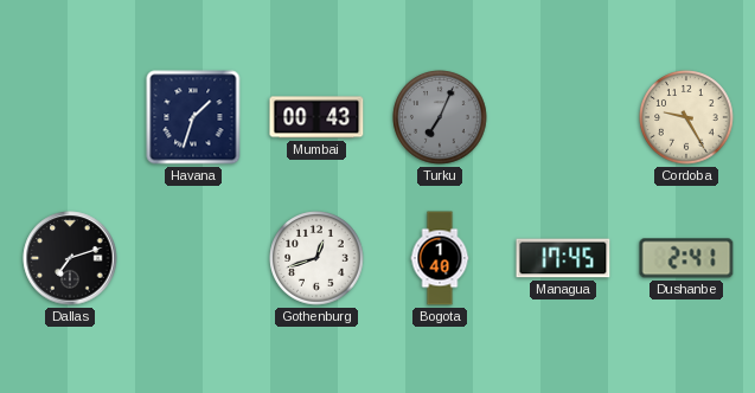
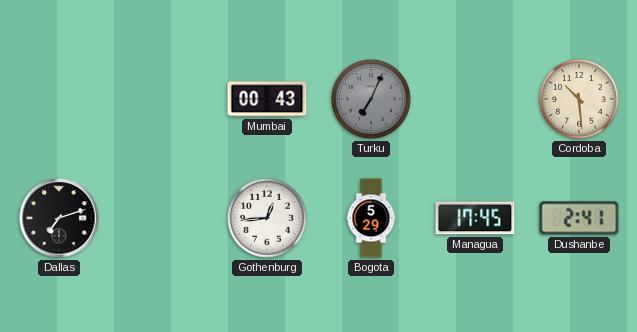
Havana: 1:33 -> none (193, 117)
Cordoba: 9:25 -> 10:29 (579, 99)
Gothenburg: 12:42 -> 12:44 (267, 218)
Bogota: 1:40 -> 5:29 (371, 218)
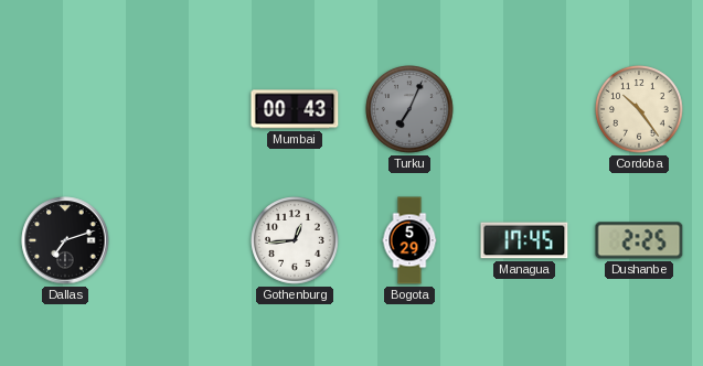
Cordoba: 10:29 -> 10:24 (639, 109)
Dushanbe: 2:41 -> 2:25 (639, 240)
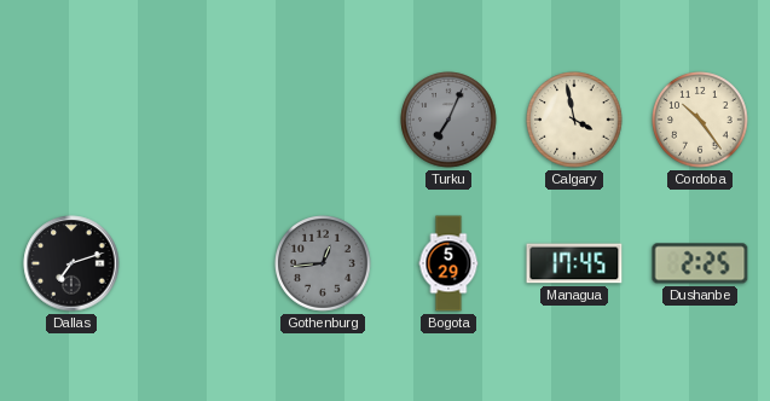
Mumbai: 00:43 -> none (295, 109)
Calgary: none -> 3:58 (574, 120)
Gothenburg dial: white -> grey (323, 263)
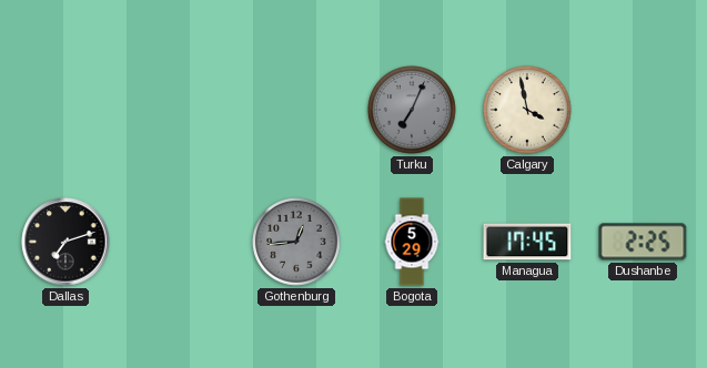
Cordoba: 10:24 -> none (700, 120)
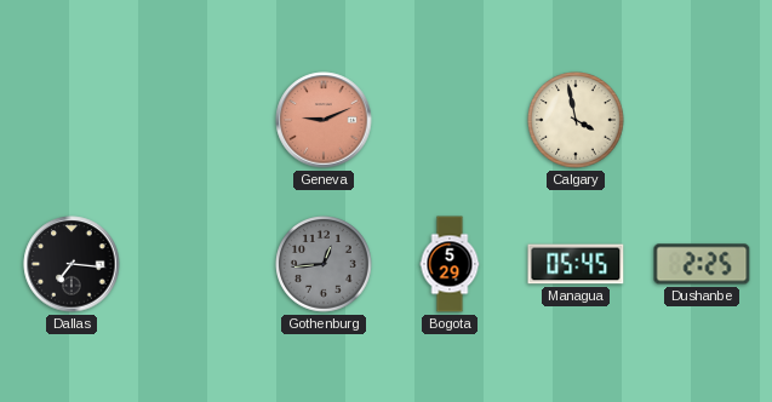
Geneva: none -> 9:11 (324, 120)
Turku: 7:04 -> none (412, 110)
Dallas: 7:12 -> 7:16 (72, 264)
Managua: 17:45 -> 05:45 (576, 264)
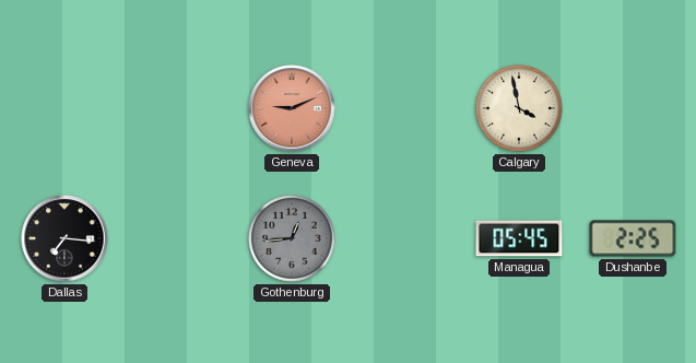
Bogota: 5:29 -> none (450, 264)
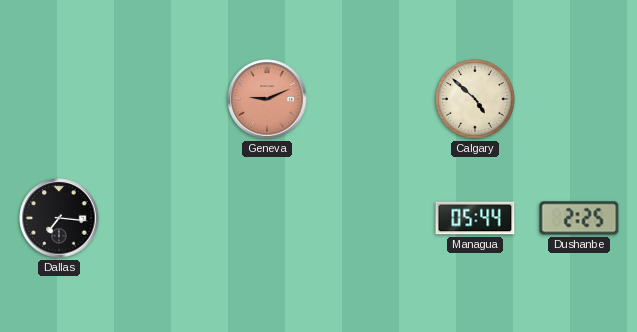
Calgary: 3:58 -> 4:52 (475, 99)
Gothenburg: 12:44 -> none (292, 238)
Managua: 05:45 -> 05:44 (475, 218)
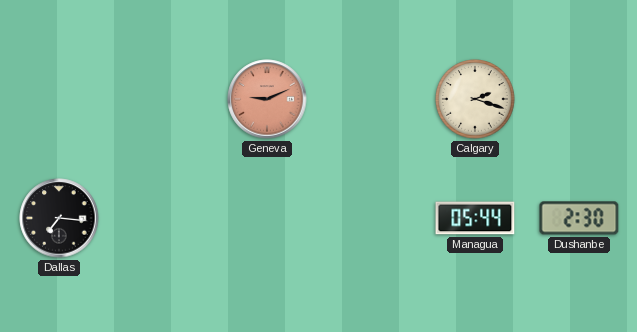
Calgary: 4:52 -> 2:18 (475, 99)
Dushanbe: 2:25 -> 2:30 (579, 218)
